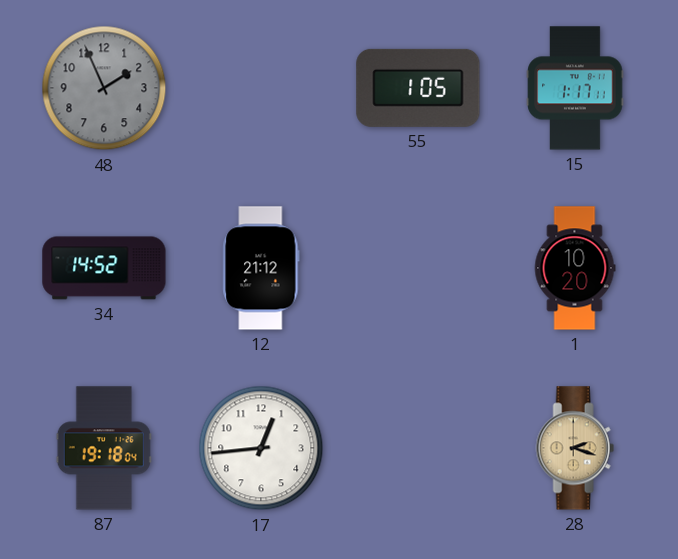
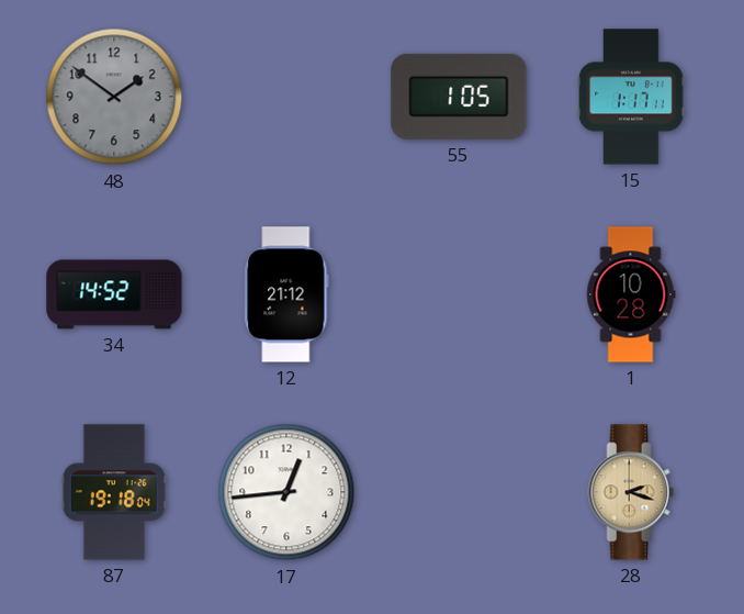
48: 1:56 -> 1:51 (114, 97)
1: 10:20 -> 10:28 (631, 294)
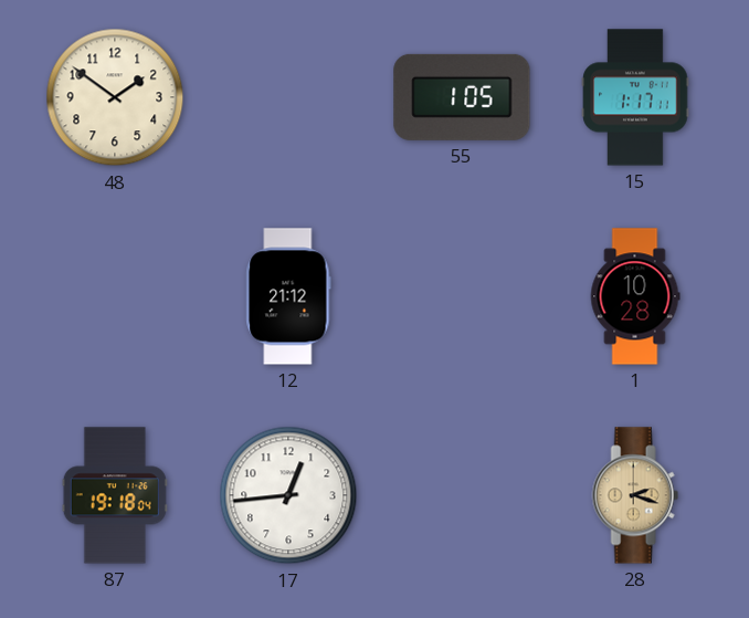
48 dial: grey -> cream (115, 97)
34: 14:52 -> none (114, 294)
